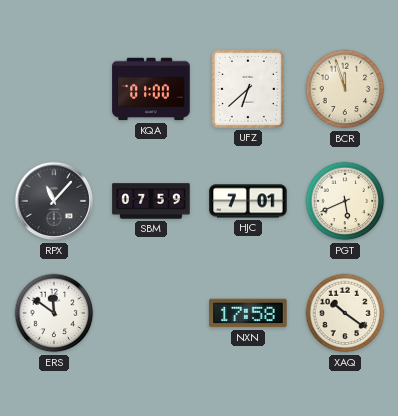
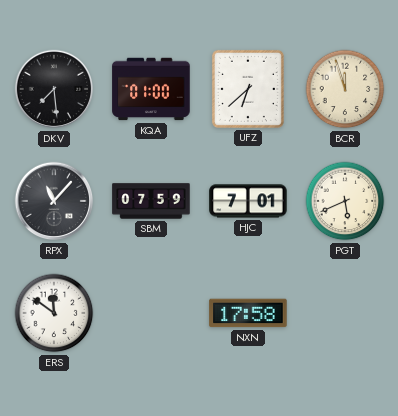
DKV: none -> 7:29 (54, 89)
XAQ: 10:21 -> none (345, 313)
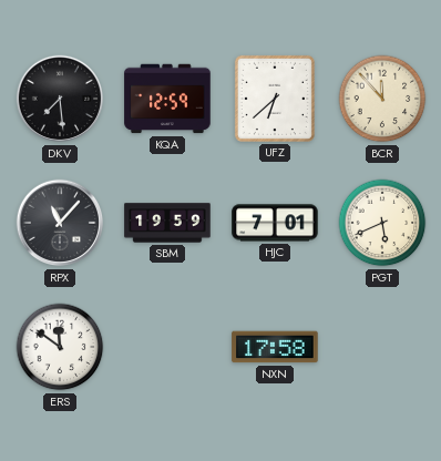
KQA: 01:00 -> 12:59 (167, 99)
BCR: 11:57 -> 11:53 (382, 99)
SBM: 07:59 -> 19:59 (167, 223)
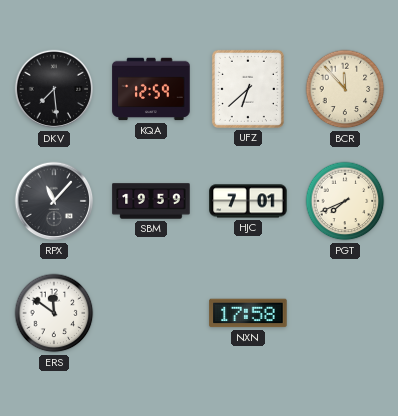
PGT: 5:41 -> 7:41 (345, 201)
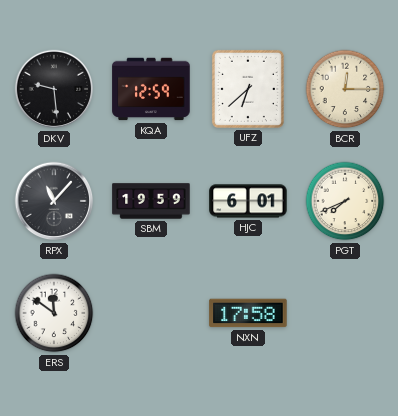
DKV: 7:29 -> 9:29 (54, 89)
BCR: 11:53 -> 12:15 (345, 89)
HJC: 7:01 -> 6:01 (248, 201)
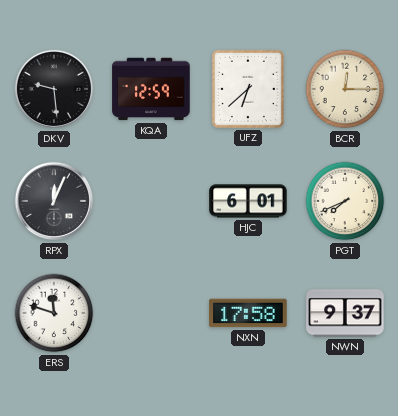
RPX: 11:07 -> 12:04 (54, 201)
SBM: 19:59 -> none (151, 201)
ERS: 11:51 -> 11:48 (54, 313)
NWN: none -> 9:37 (345, 313)
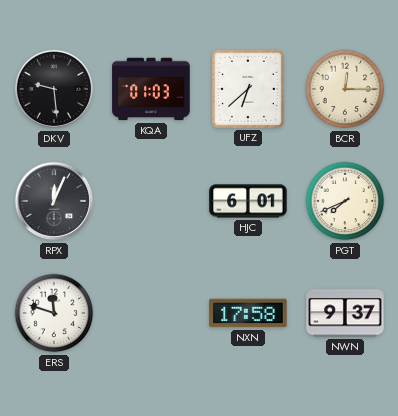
KQA: 12:59 -> 01:03 (151, 89)
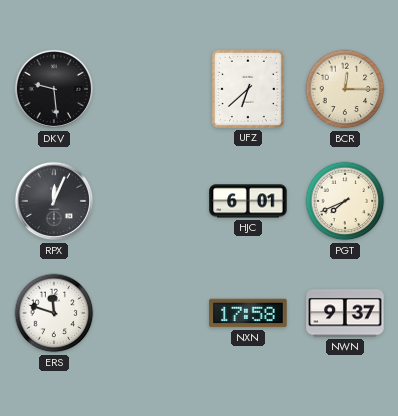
KQA: 01:03 -> none (151, 89)
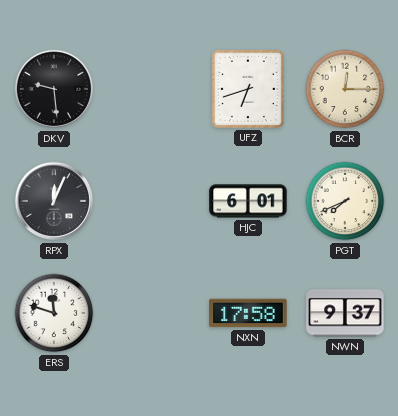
UFZ: 6:38 -> 6:42 (248, 89)
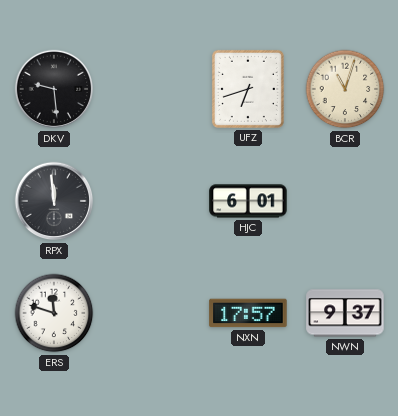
BCR: 12:15 -> 11:03 (345, 89)
RPX: 12:04 -> 11:59 (54, 201)
PGT: 7:41 -> none (345, 201)
NXN: 17:58 -> 17:57 (248, 313)
